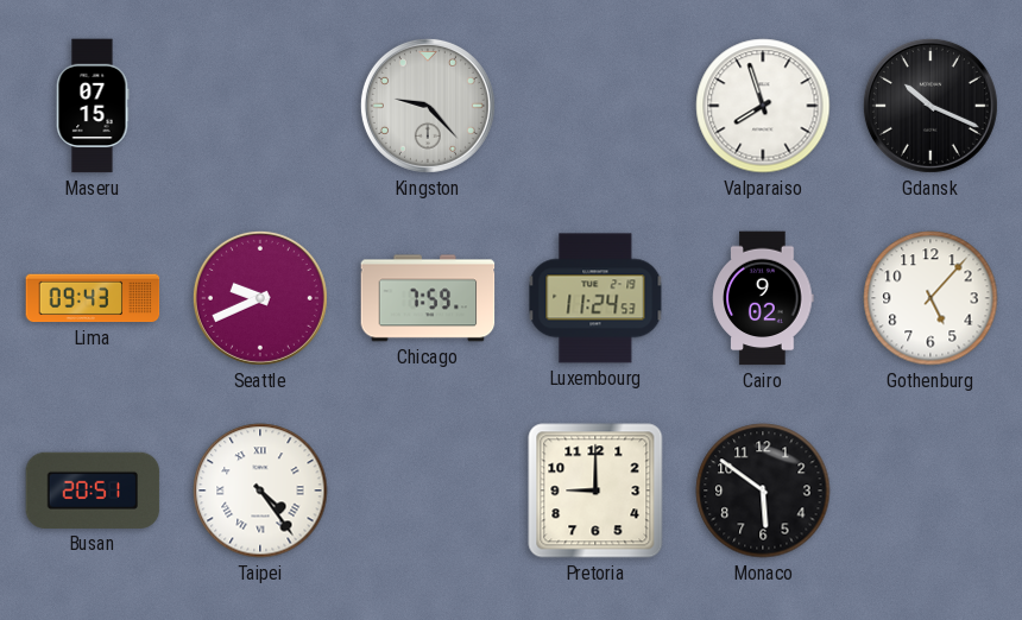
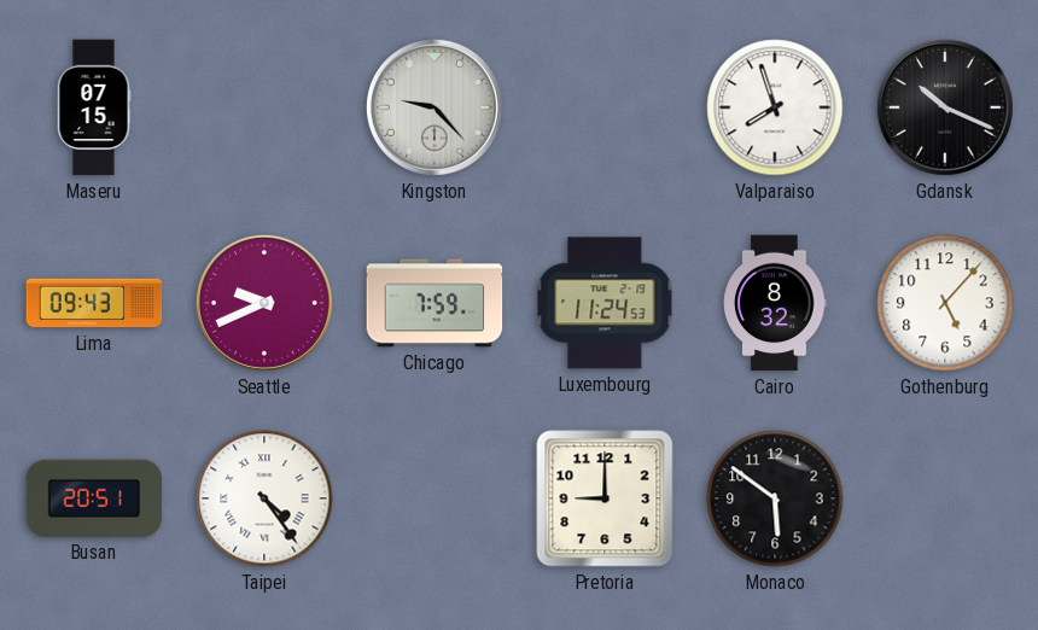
Cairo: 9:02 -> 8:32 (775, 303)
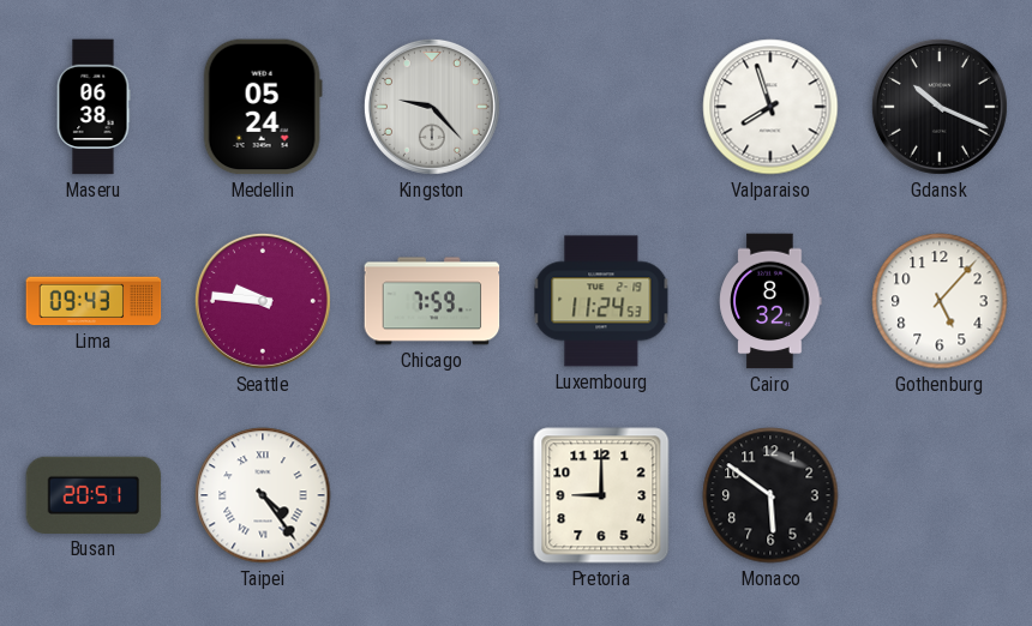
Maseru: 07:15 -> 06:38 (94, 107)
Medellin: none -> 05:24 (263, 107)
Seattle: 9:41 -> 9:46 (263, 301)
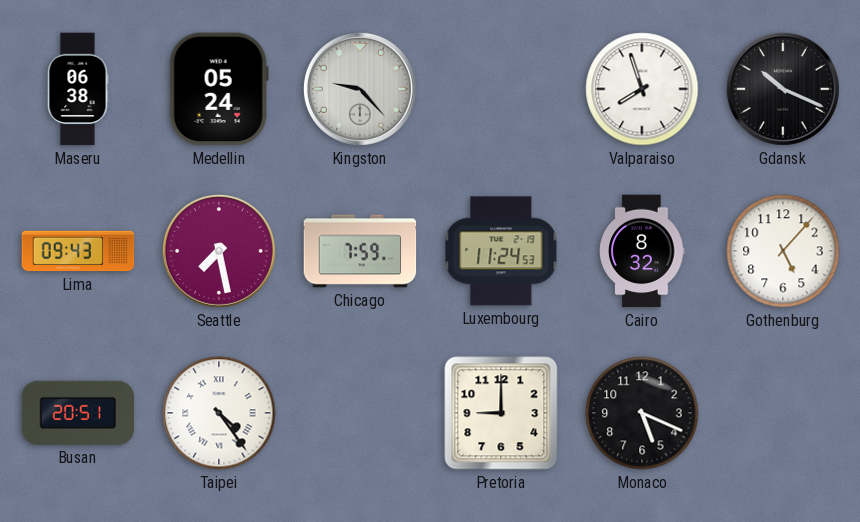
Seattle: 9:46 -> 7:28 (219, 251)
Monaco: 5:51 -> 5:19 (642, 413)
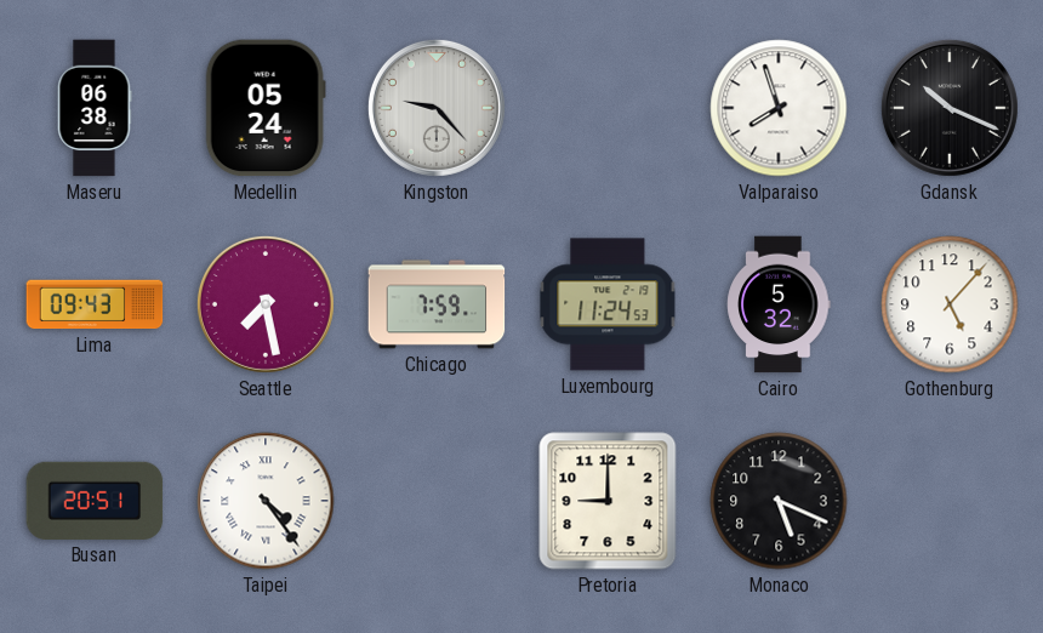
Cairo: 8:32 -> 5:32 (779, 304)
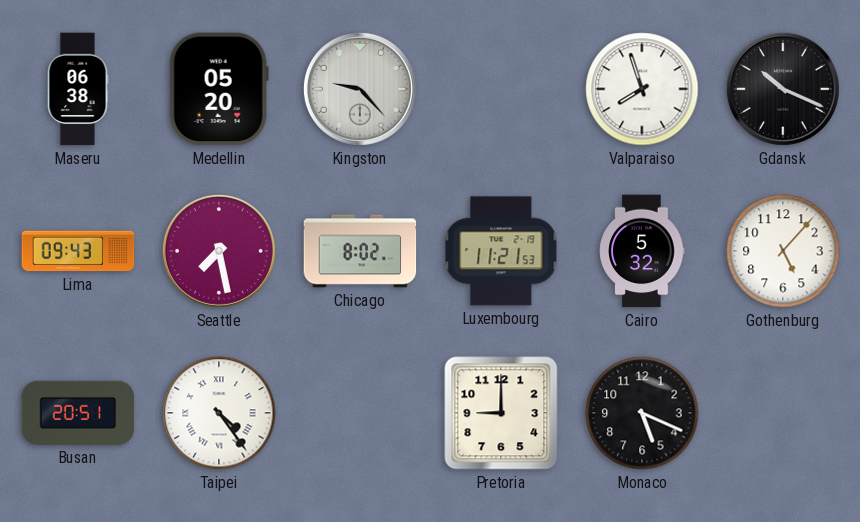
Medellin: 05:24 -> 05:20 (219, 89)
Chicago: 7:59 -> 8:02 (360, 251)
Luxembourg: 11:24 -> 11:21 (501, 251)
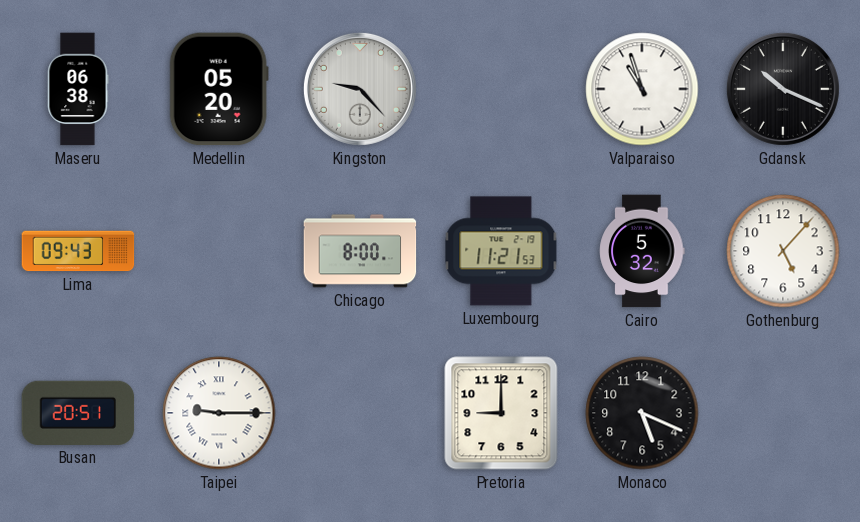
Valparaiso: 7:57 -> 10:57 (642, 89)
Seattle: 7:28 -> none (219, 251)
Chicago: 8:02 -> 8:00 (360, 251)
Taipei: 4:24 -> 9:15 (219, 413)
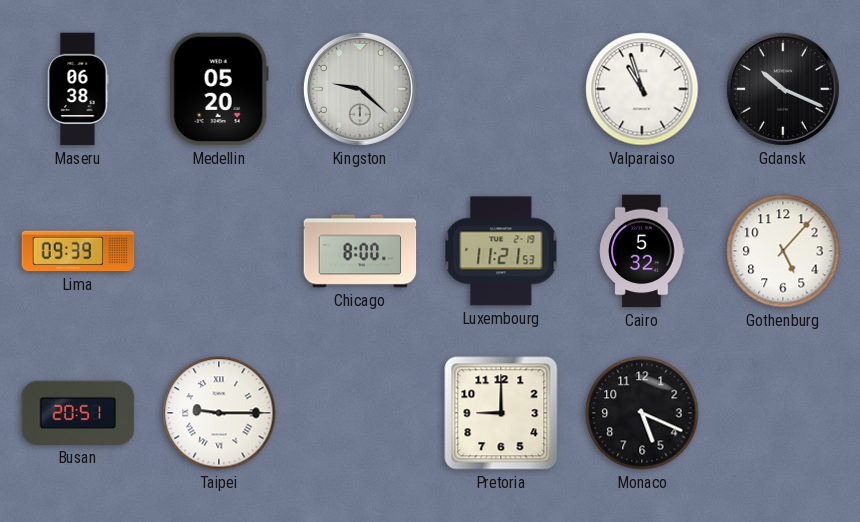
Kingston: 9:23 -> 9:22 (360, 89)
Lima: 09:43 -> 09:39 (78, 251)
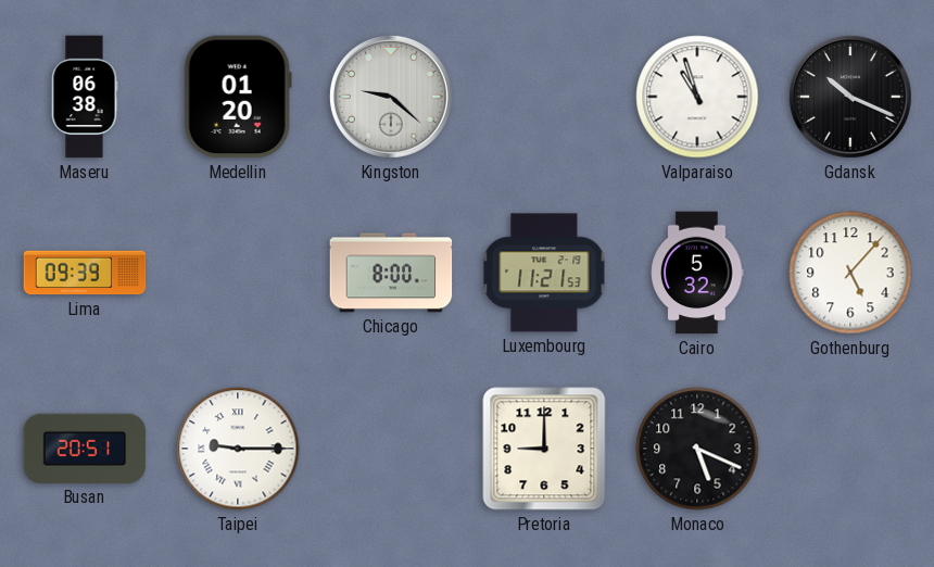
Medellin: 05:20 -> 01:20 (238, 97)
